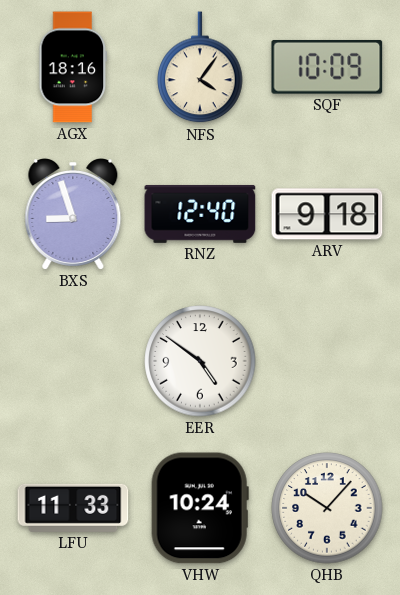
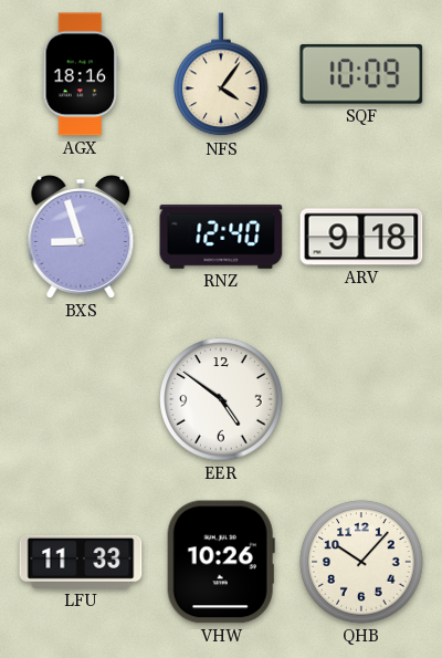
VHW: 10:24 -> 10:26 (221, 562)
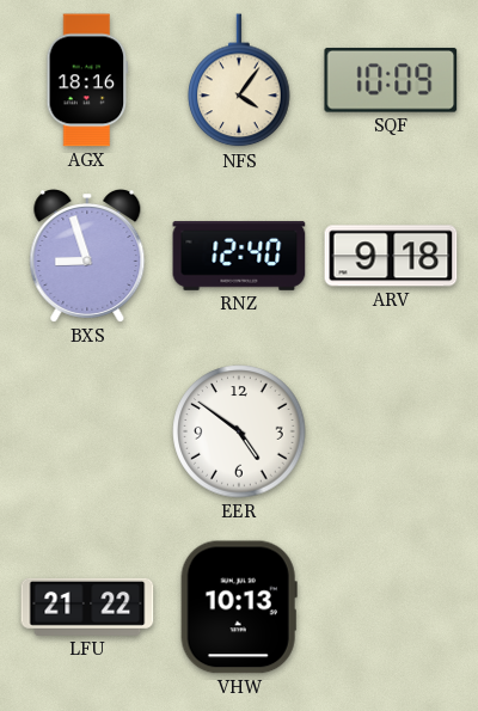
LFU: 11:33 -> 21:22 (87, 607)
VHW: 10:26 -> 10:13 (239, 607)
QHB: 10:07 -> none (361, 562)
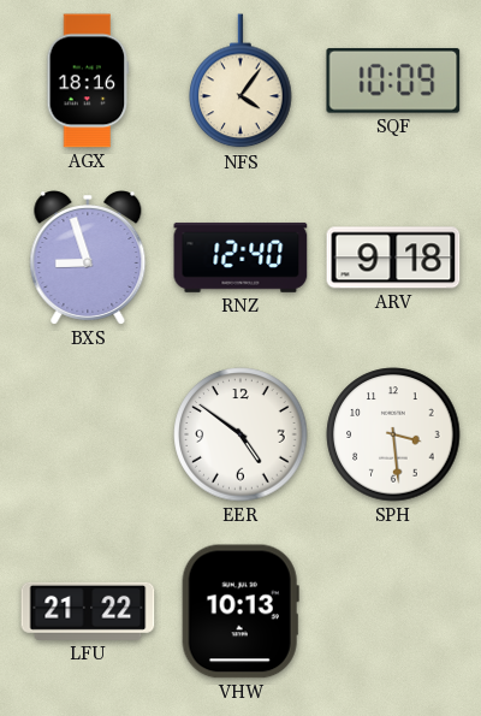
SPH: none -> 3:29 (393, 434)
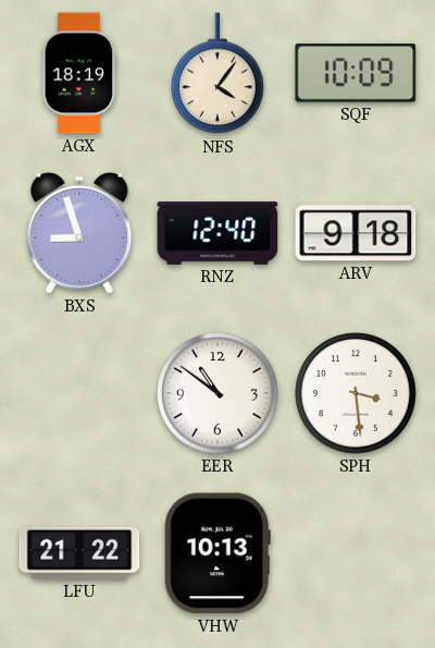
AGX: 18:16 -> 18:19 (79, 73)
EER: 4:51 -> 10:51 (217, 393)
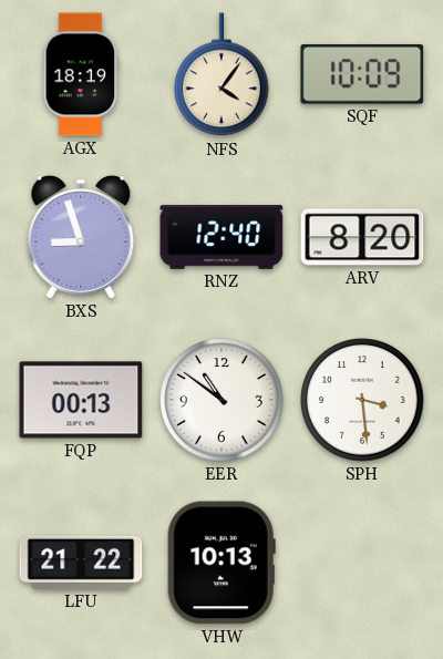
ARV: 9:18 -> 8:20 (362, 237)
FQP: none -> 00:13 (81, 400)
